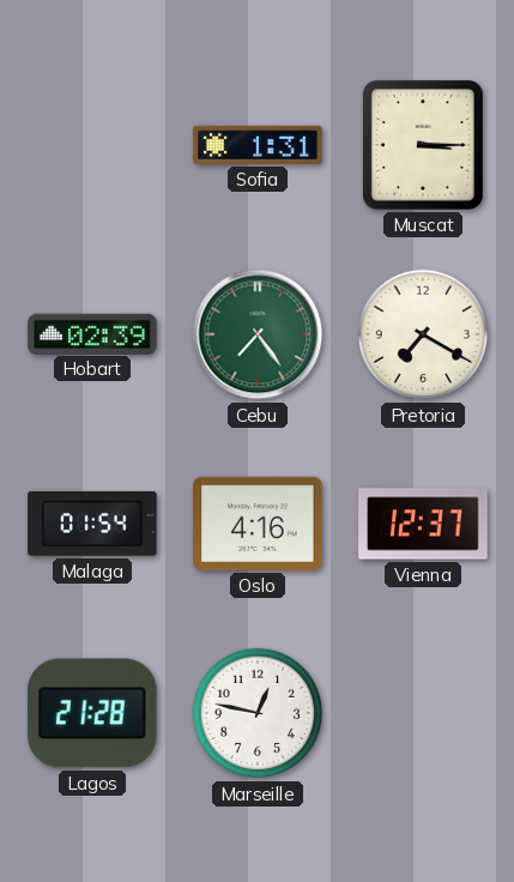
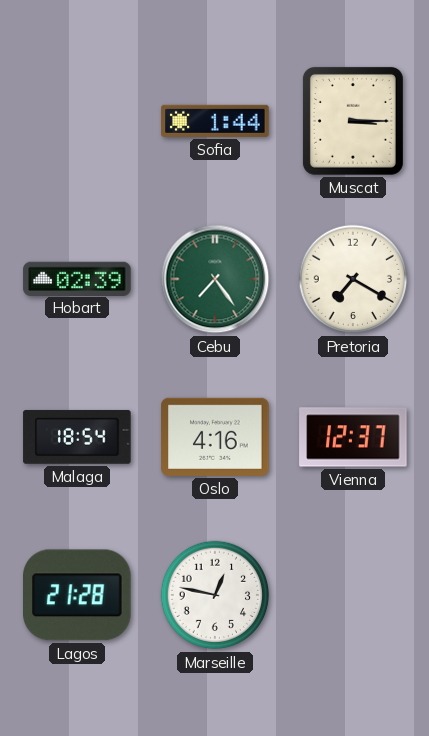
Sofia: 1:31 -> 1:44 (215, 121)
Malaga: 01:54 -> 18:54 (77, 437)
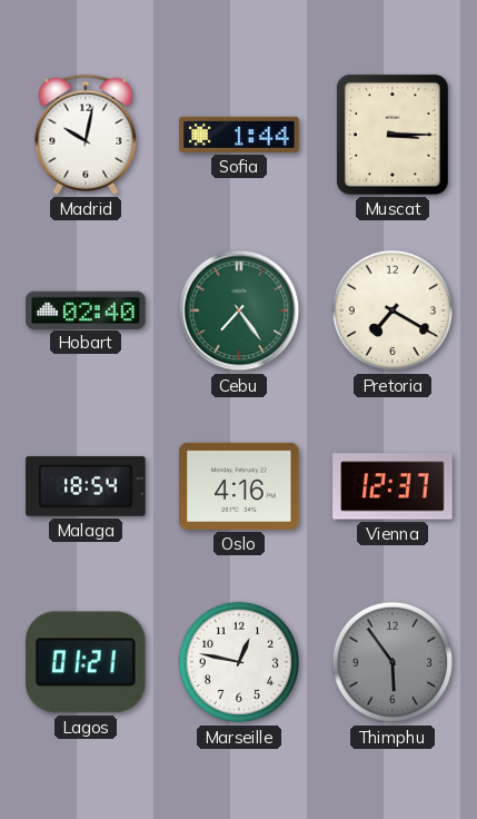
Madrid: none -> 10:02 (86, 135)
Hobart: 02:39 -> 02:40 (86, 309)
Lagos: 21:28 -> 01:21 (87, 662)
Thimphu: none -> 5:54 (392, 662)
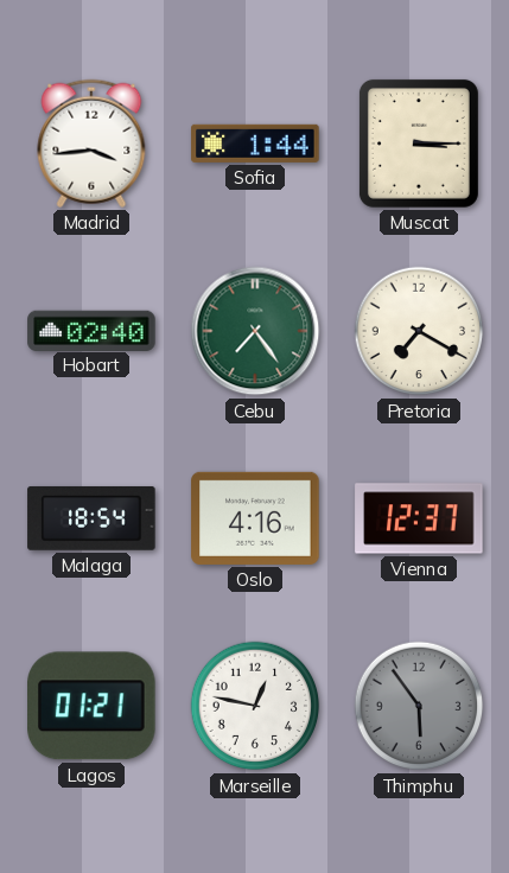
Madrid: 10:02 -> 3:44 (91, 144)
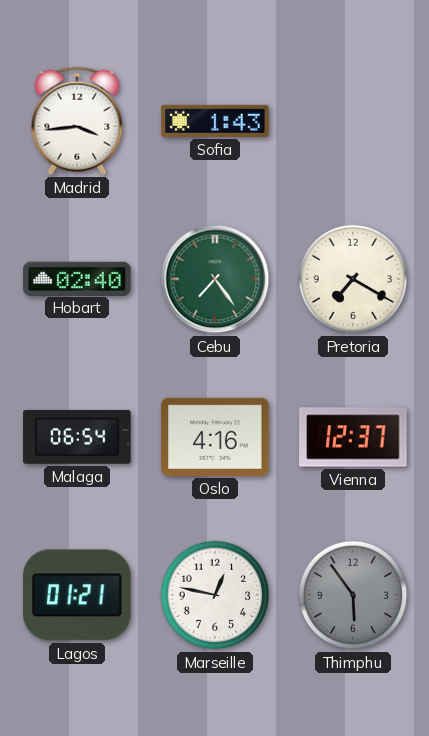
Sofia: 1:44 -> 1:43 (215, 121)
Muscat: 3:15 -> none (419, 144)
Malaga: 18:54 -> 06:54 (77, 437)
